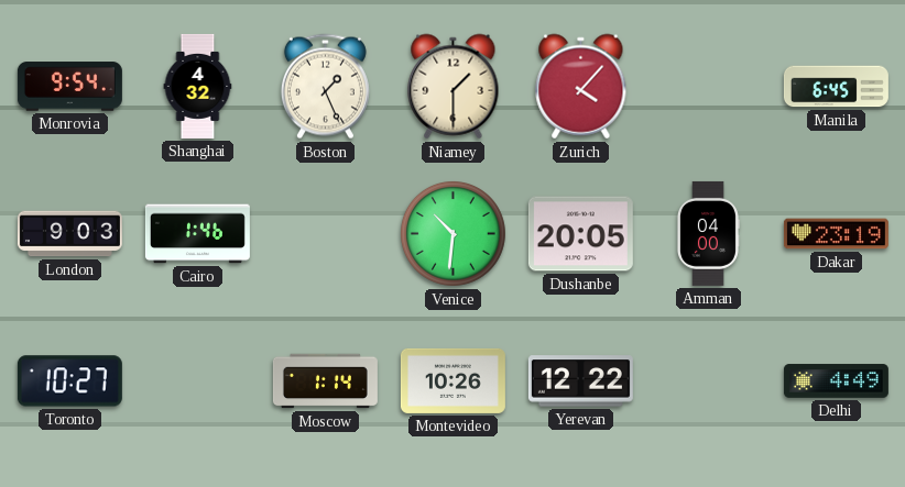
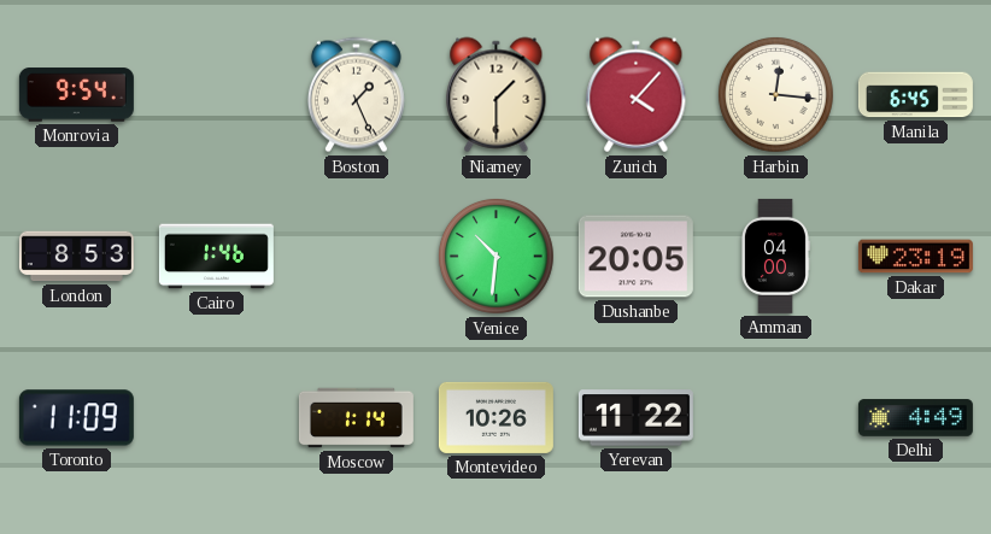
Shanghai: 4:32 -> none (198, 86)
Harbin: none -> 12:16 (775, 94)
London: 9:03 -> 8:53 (76, 257)
Toronto: 10:27 -> 11:09 (76, 418)
Yerevan: 12:22 -> 11:22 (635, 418)
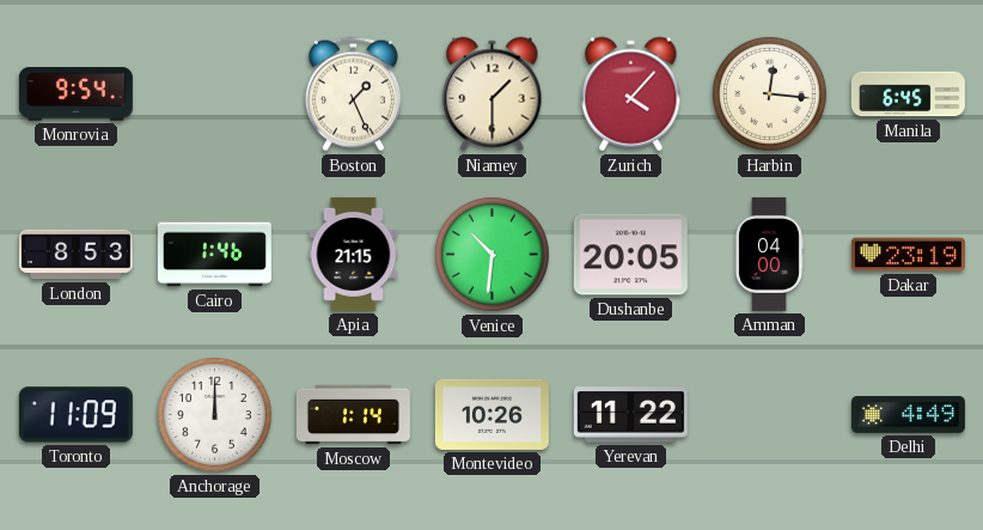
Apia: none -> 21:15 (354, 254)
Anchorage: none -> 12:00 (214, 414)
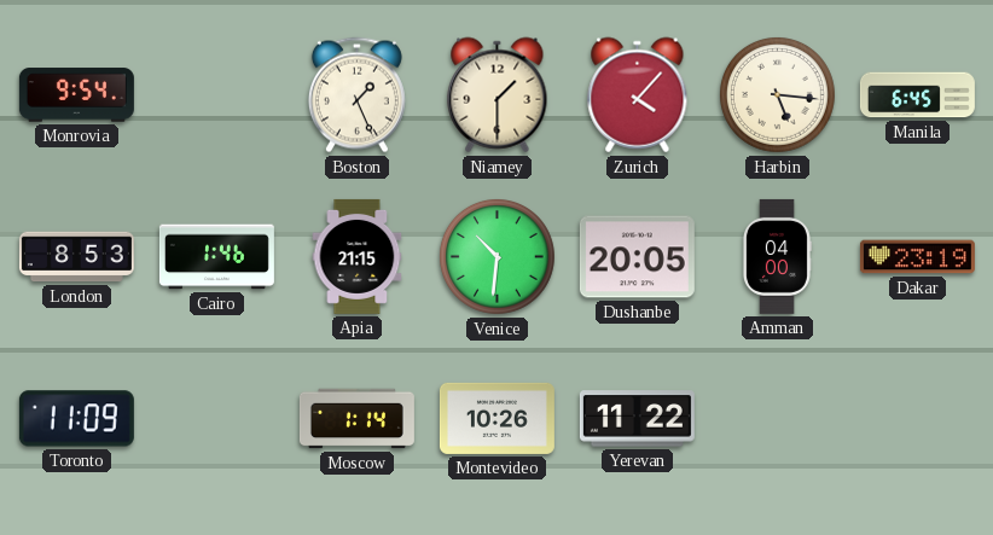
Harbin: 12:16 -> 5:16 (777, 94)
Anchorage: 12:00 -> none (214, 414)
Delhi: 4:49 -> none (908, 415)
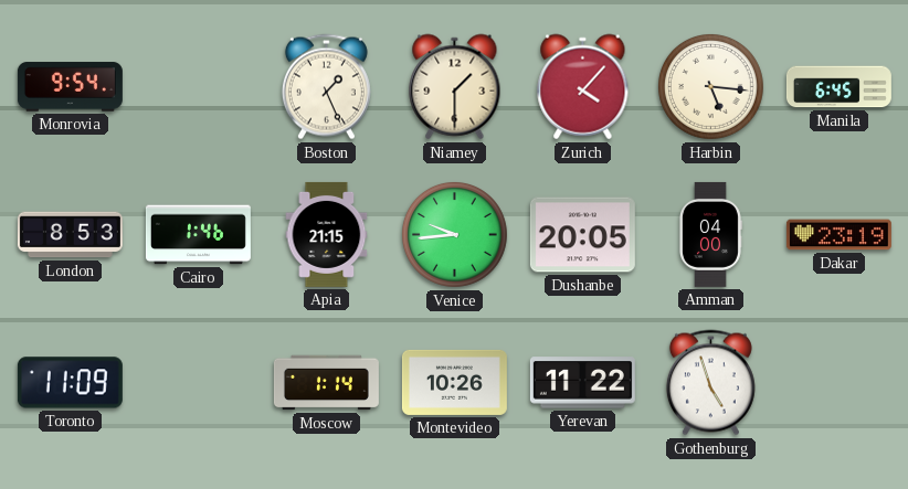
Venice: 10:31 -> 9:44 (454, 234)
Gothenburg: none -> 4:57 (710, 383)
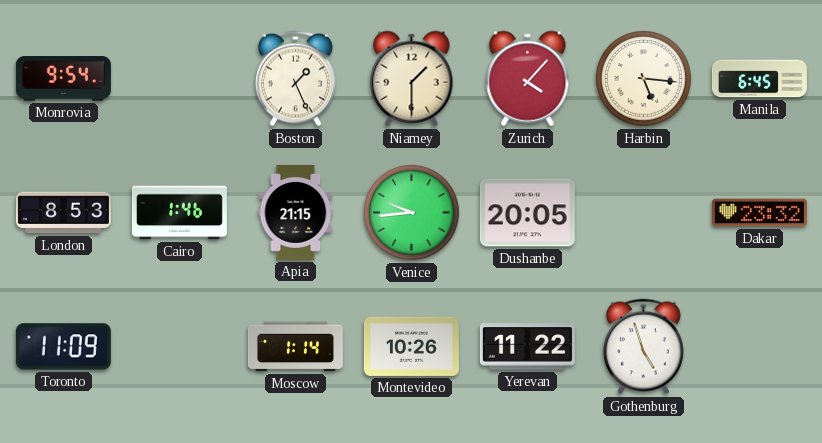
Amman: 04:00 -> none (710, 234)
Dakar: 23:19 -> 23:32 (759, 213)
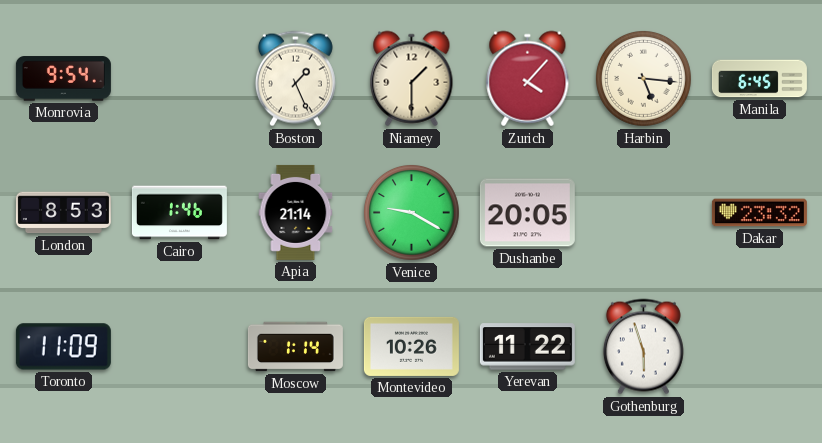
Apia: 21:15 -> 21:14 (296, 212)
Venice: 9:44 -> 9:20 (411, 212)
Gothenburg: 4:57 -> 5:57 (643, 347)
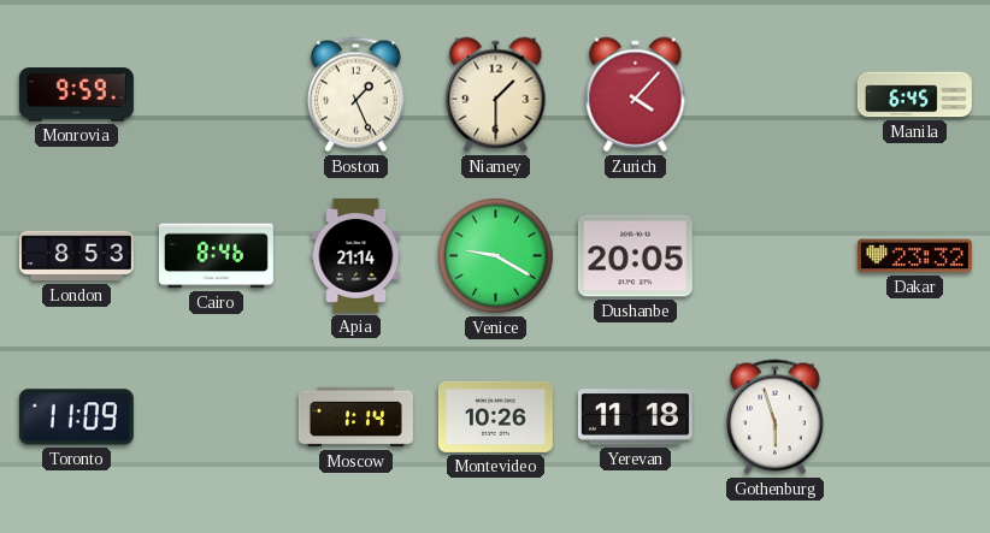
Monrovia: 9:54 -> 9:59 (76, 95)
Harbin: 5:16 -> none (643, 78)
Cairo: 1:46 -> 8:46 (216, 256)
Yerevan: 11:22 -> 11:18 (635, 417)
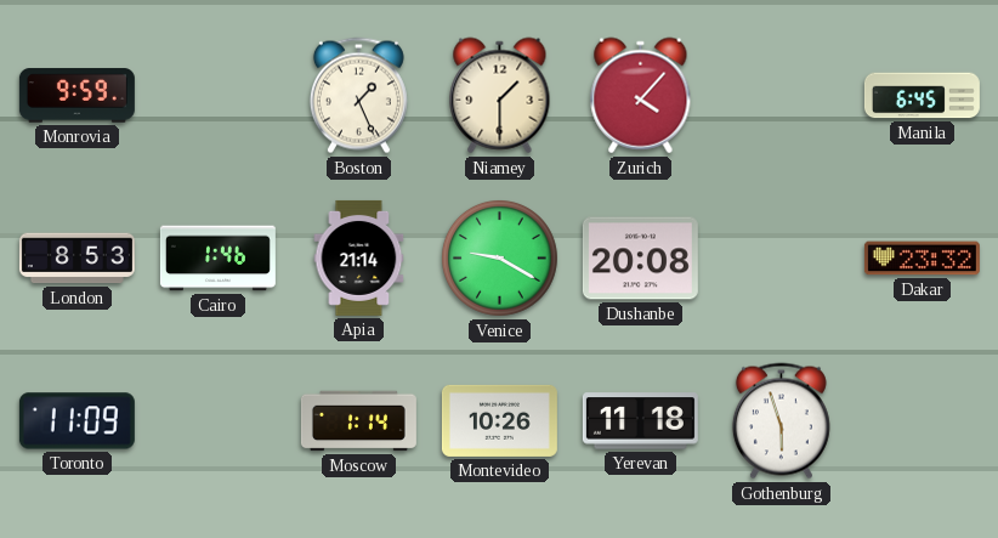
Cairo: 8:46 -> 1:46 (217, 259)
Dushanbe: 20:05 -> 20:08 (640, 259)
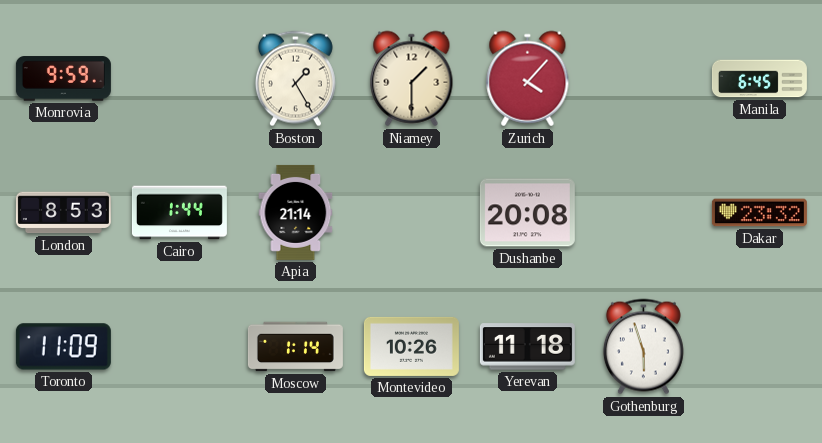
Boston: 1:26 -> 1:25 (295, 79)
Cairo: 1:46 -> 1:44 (179, 213)
Venice: 9:20 -> none (499, 257)
